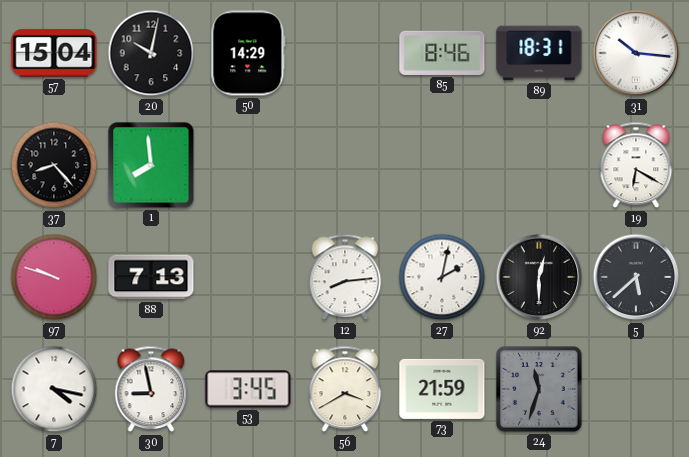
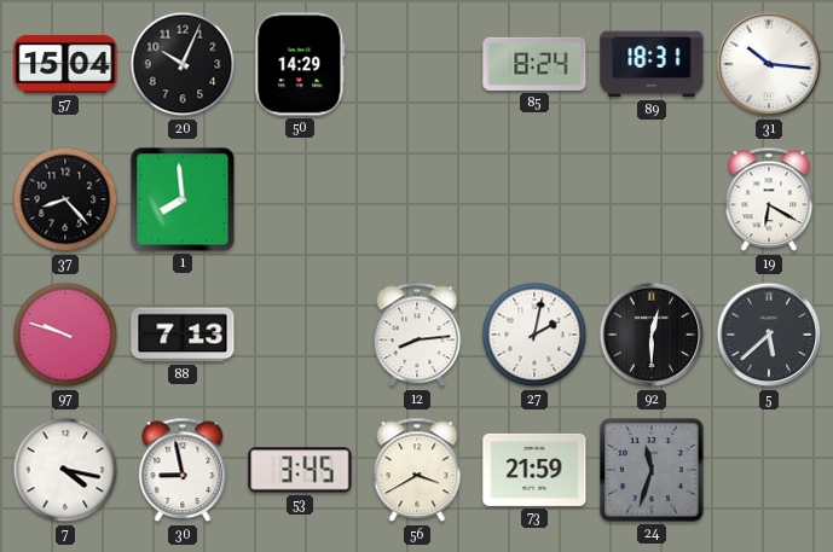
20: 10:02 -> 10:04 (183, 64)
85: 8:46 -> 8:24 (534, 64)
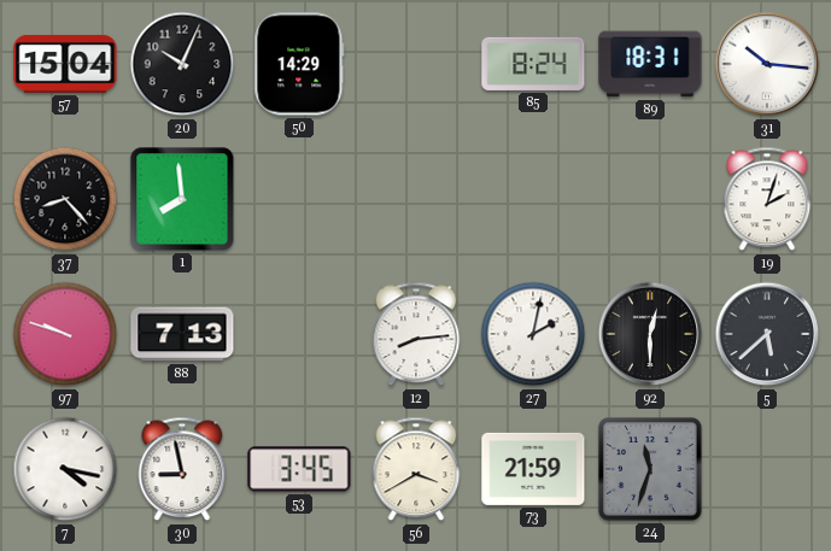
19: 6:20 -> 2:03 (767, 199)
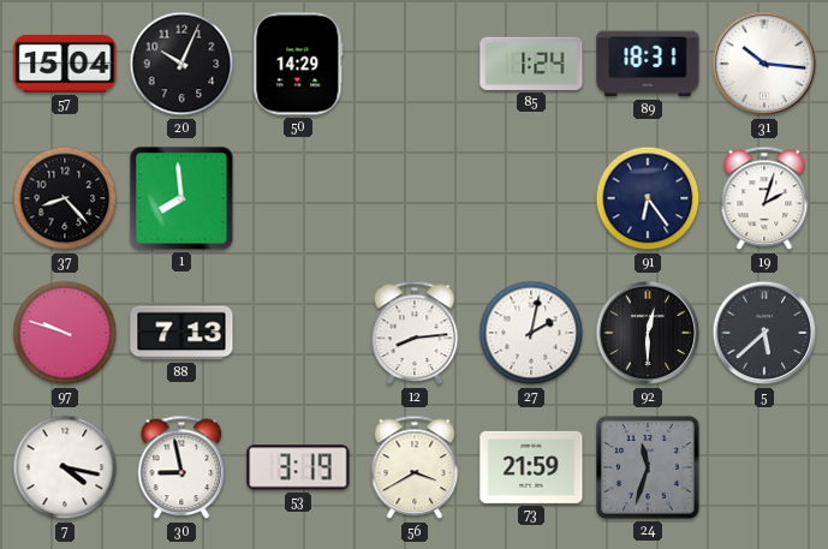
85: 8:24 -> 1:24 (531, 64)
91: none -> 6:24 (648, 198)
53: 3:45 -> 3:19 (298, 467)
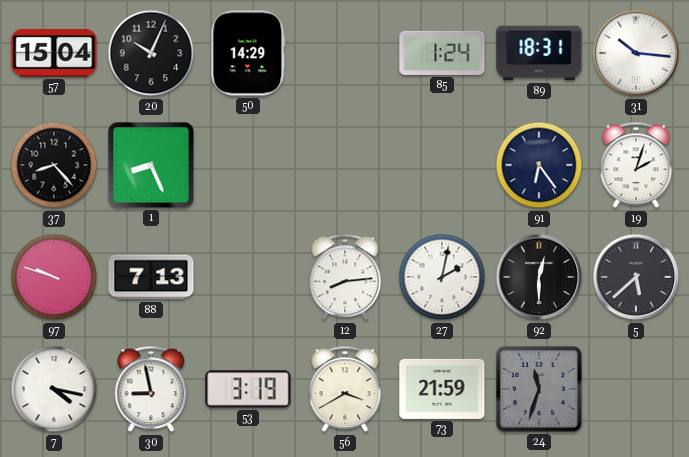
1: 7:59 -> 8:26 (151, 165)
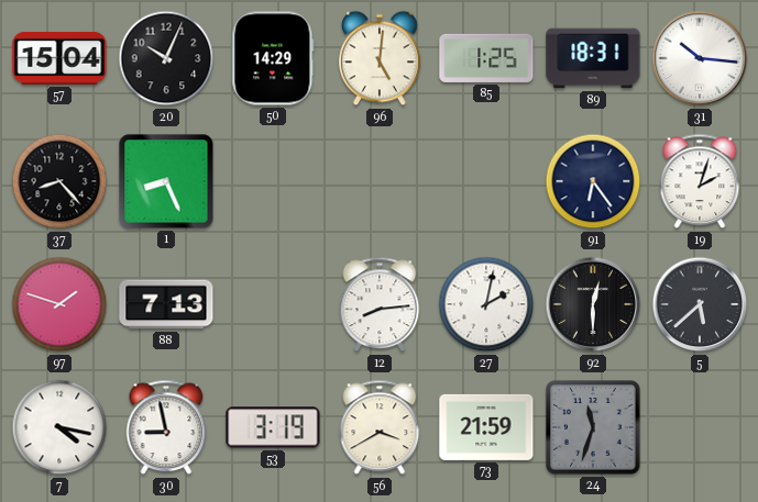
96: none -> 5:01 (380, 58)
85: 1:24 -> 1:25 (486, 58)
97: 9:48 -> 1:48 (59, 304)
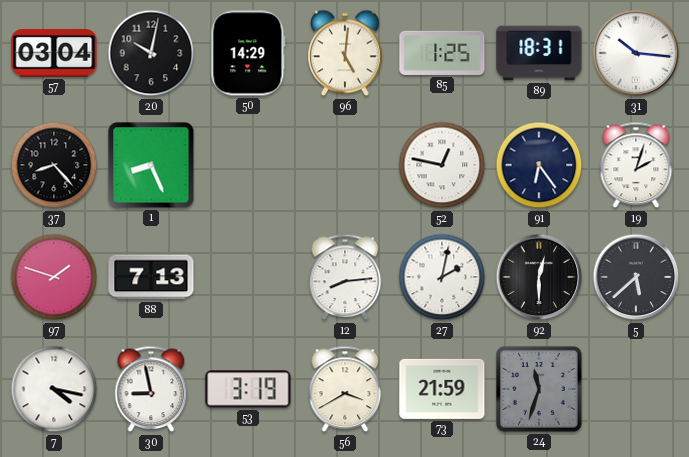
57: 15:04 -> 03:04 (54, 53)
20: 10:04 -> 10:02 (151, 53)
52: none -> 12:47 (442, 165)
